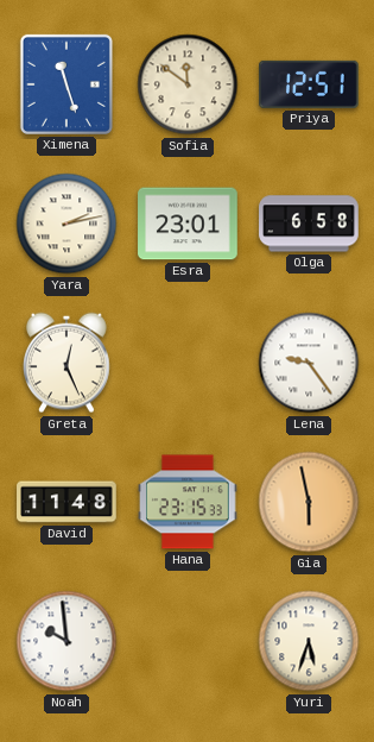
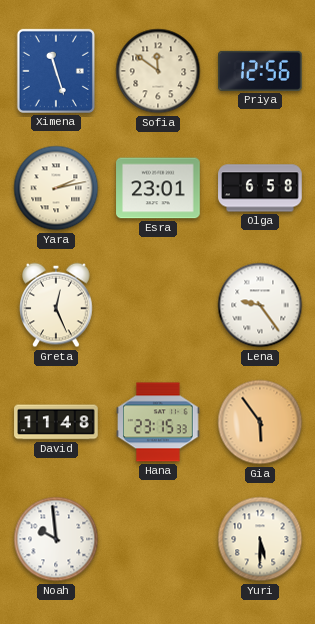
Priya: 12:51 -> 12:56 (260, 71)
Gia: 5:58 -> 5:54 (260, 422)
Yuri: 5:33 -> 5:30 (260, 539)
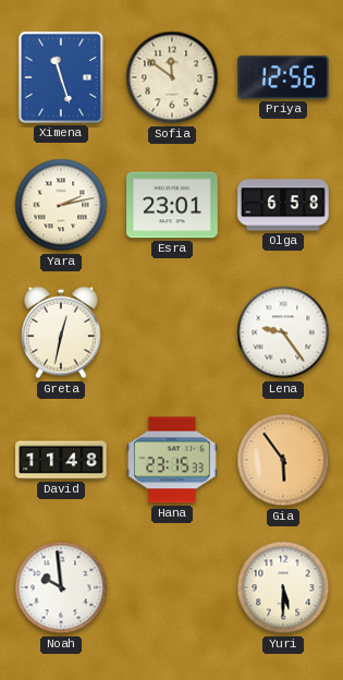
Greta: 12:26 -> 12:32 (62, 332)
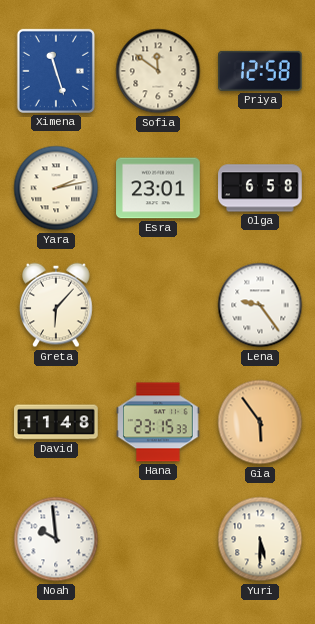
Priya: 12:56 -> 12:58 (260, 71)
Greta: 12:32 -> 6:07 (57, 305)
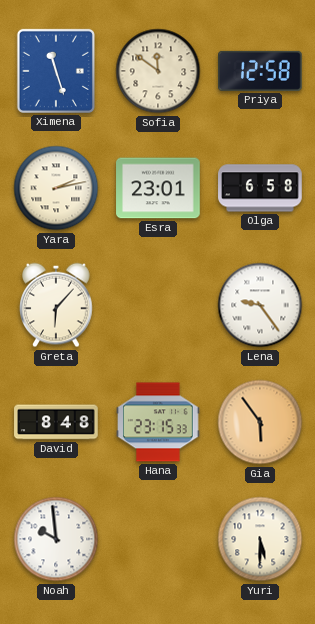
David: 11:48 -> 8:48 (56, 422)
